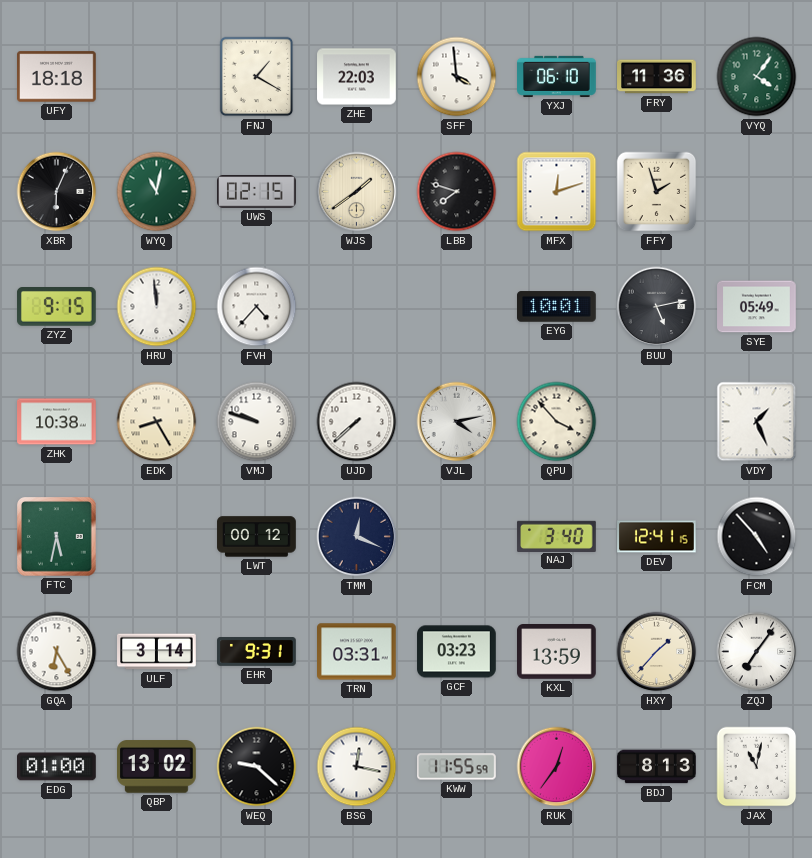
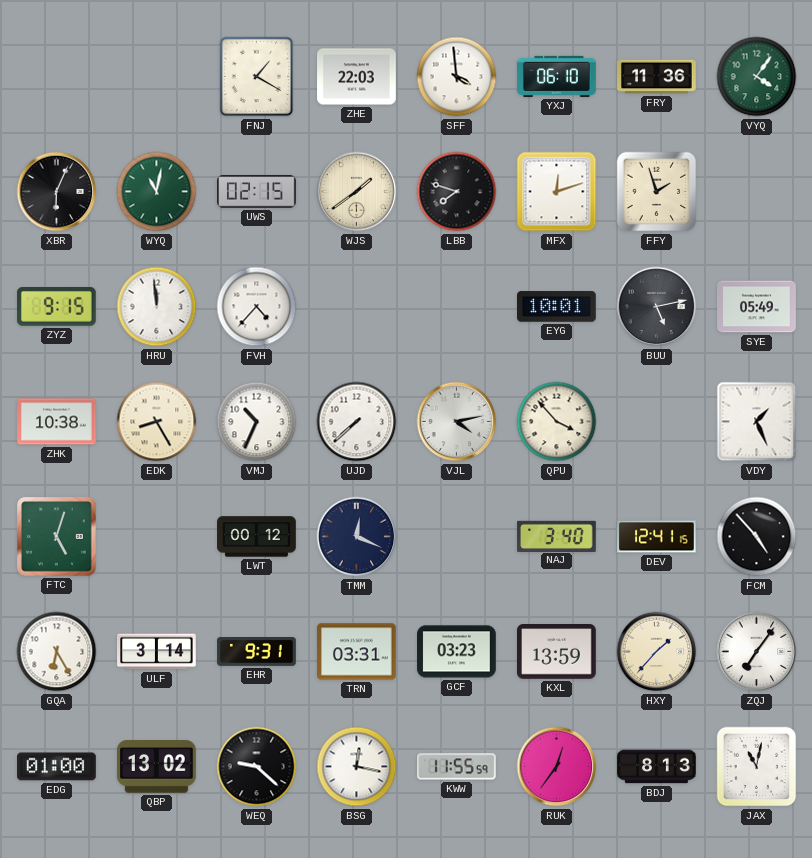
UFY: 18:18 -> none (57, 77)
VMJ: 9:48 -> 10:34 (257, 422)
FTC: 5:32 -> 5:03 (57, 537)
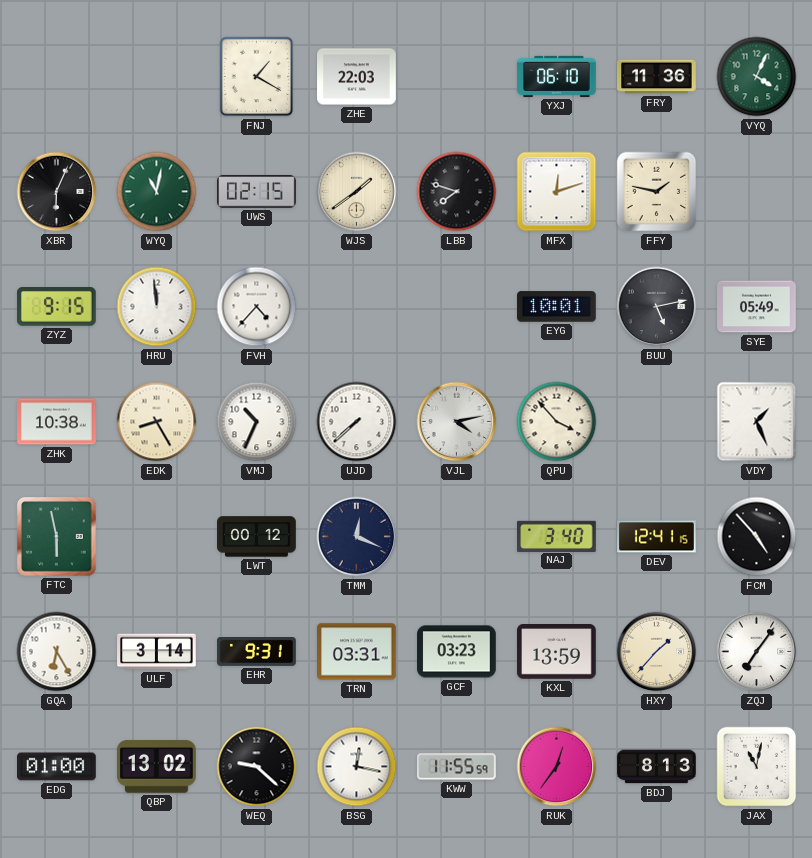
SFF: 3:59 -> none (457, 77)
VYQ: 4:06 -> 4:04 (757, 77)
FFY: 1:57 -> 1:47 (657, 192)
FTC: 5:03 -> 5:58 (57, 537)
